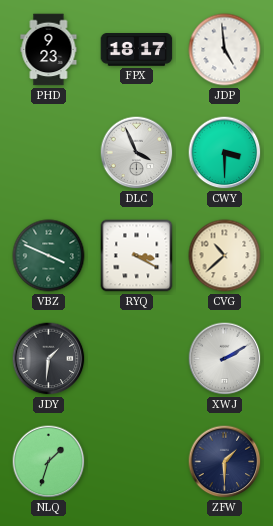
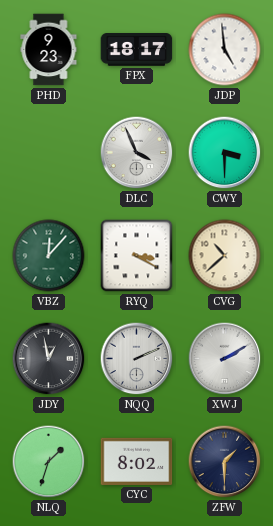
VBZ: 3:49 -> 12:07 (49, 256)
JDY: 1:31 -> 12:58 (49, 359)
NQQ: none -> 2:11 (137, 359)
CYC: none -> 8:02 (137, 461)
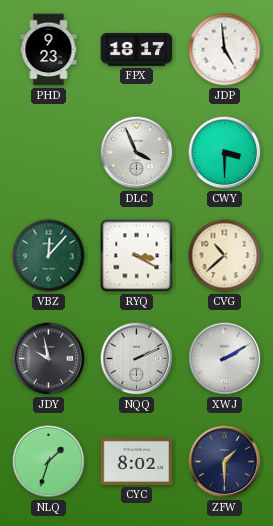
JDY: 12:58 -> 9:58 (49, 359)
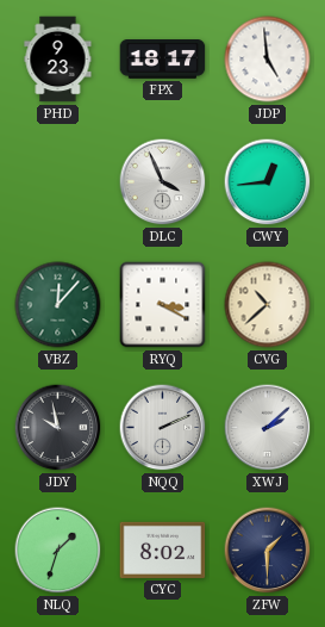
CWY: 3:30 -> 12:44 (268, 182)
XWJ: 2:10 -> 2:08 (268, 428)
